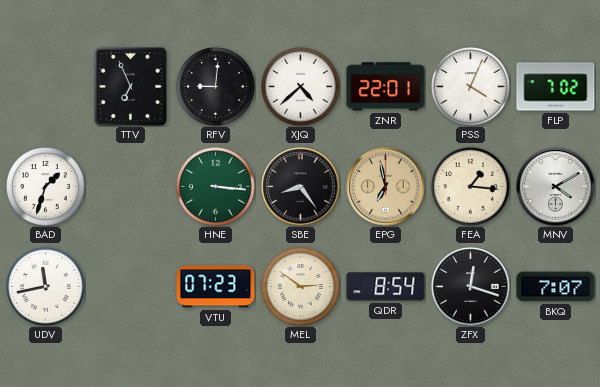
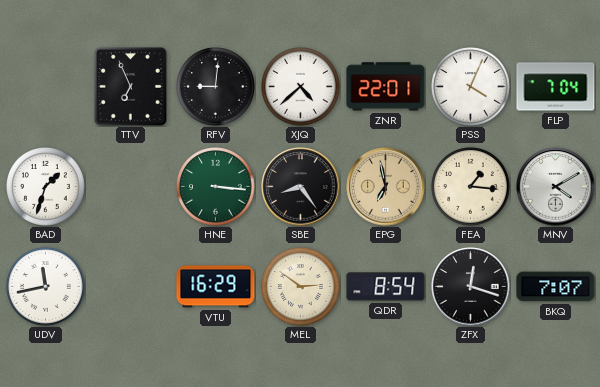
FLP: 7:02 -> 7:04 (556, 87)
VTU: 07:23 -> 16:29 (216, 287)
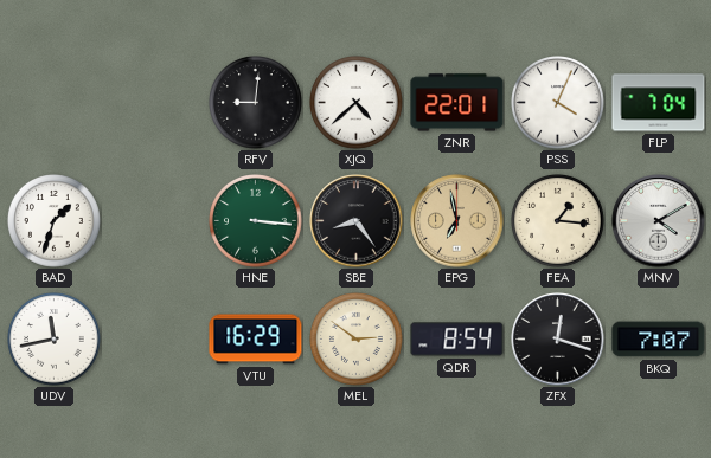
TTV: 6:56 -> none (130, 87)
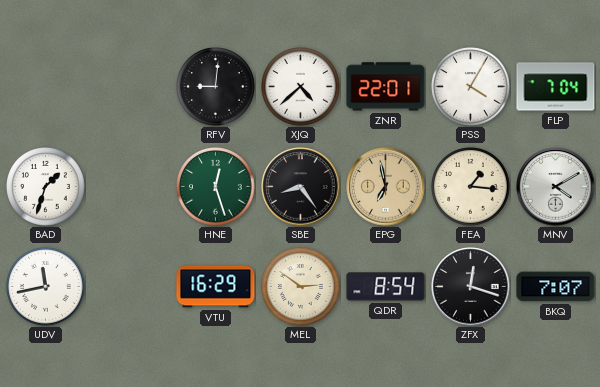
PSS: 4:04 -> 4:05 (471, 87)
HNE: 3:16 -> 12:27 (216, 187)
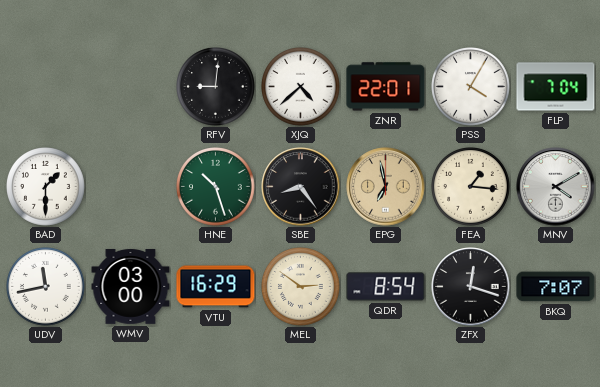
BAD: 1:33 -> 1:30 (46, 187)
HNE: 12:27 -> 10:27 (216, 187)
WMV: none -> 03:00 (131, 287)
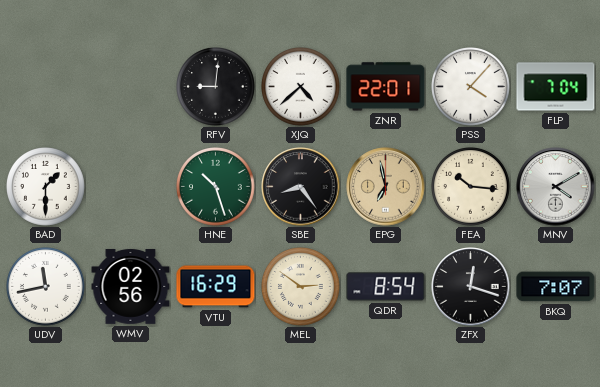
PSS: 4:05 -> 4:07 (471, 87)
FEA: 1:16 -> 10:16 (471, 187)
WMV: 03:00 -> 02:56 (131, 287)
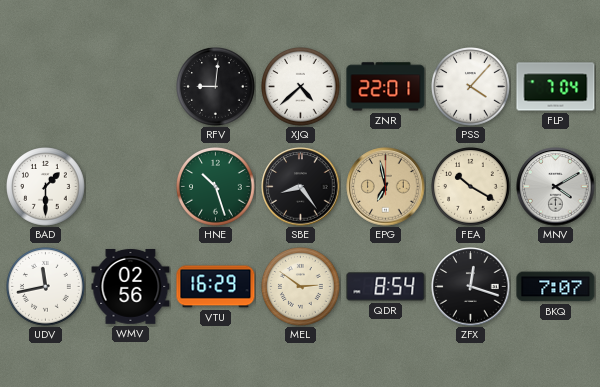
FEA: 10:16 -> 10:20 (471, 187)
